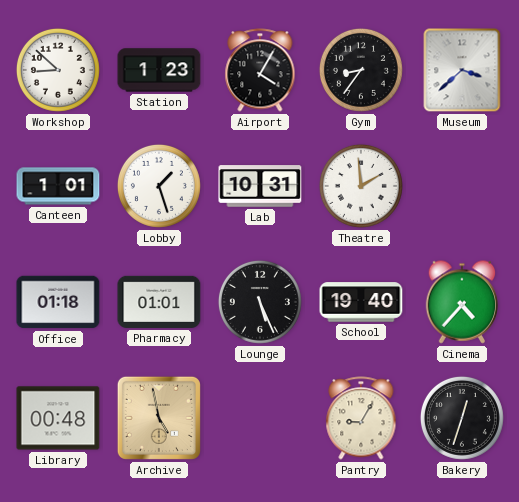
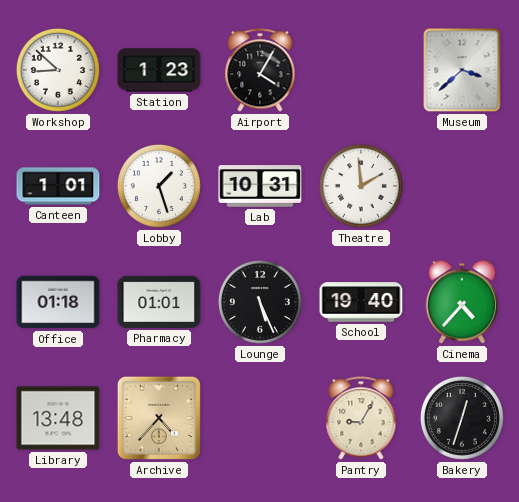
Gym: 8:36 -> none (361, 70)
Library: 00:48 -> 13:48 (58, 418)
Archive: 4:58 -> 4:37 (159, 418)
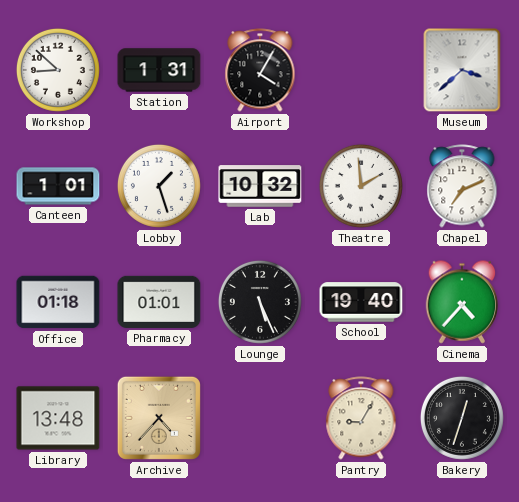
Station: 1:23 -> 1:31 (159, 70)
Lab: 10:31 -> 10:32 (260, 186)
Chapel: none -> 7:11 (462, 186)
